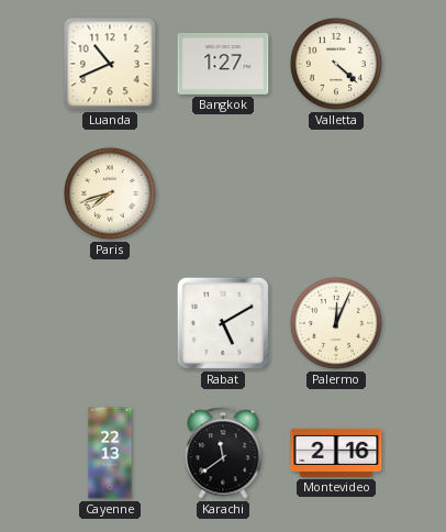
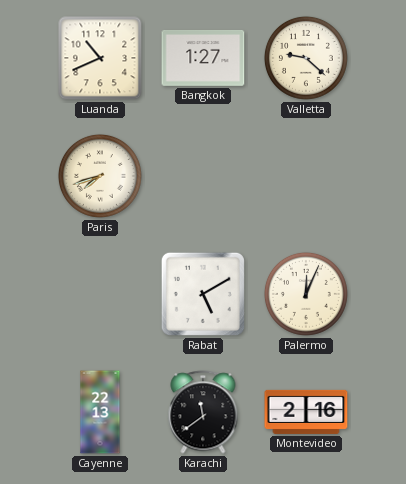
Valletta: 4:22 -> 9:22 (306, 58)
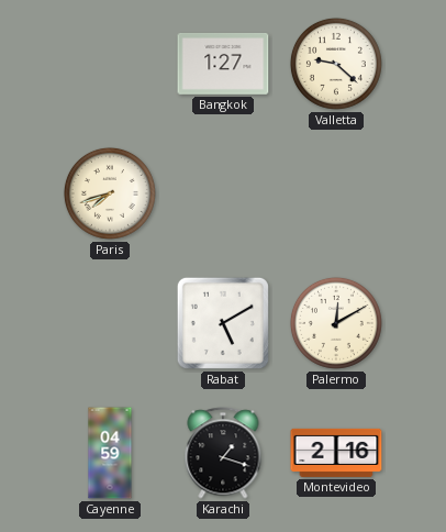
Luanda: 10:41 -> none (100, 58)
Palermo: 12:04 -> 12:10 (336, 323)
Cayenne: 22:13 -> 04:59 (110, 453)
Karachi: 11:39 -> 1:18 (223, 453)
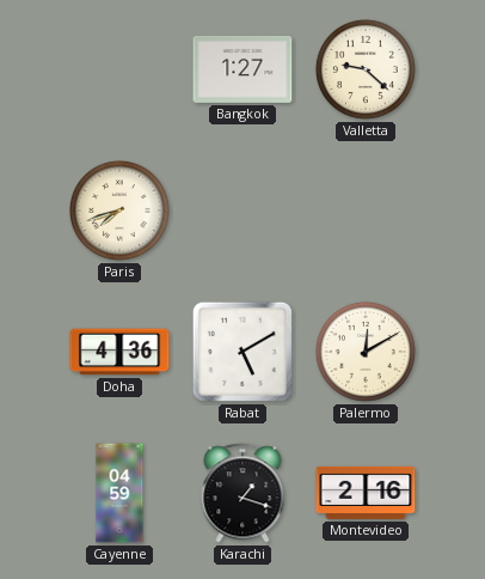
Doha: none -> 4:36 (119, 352)
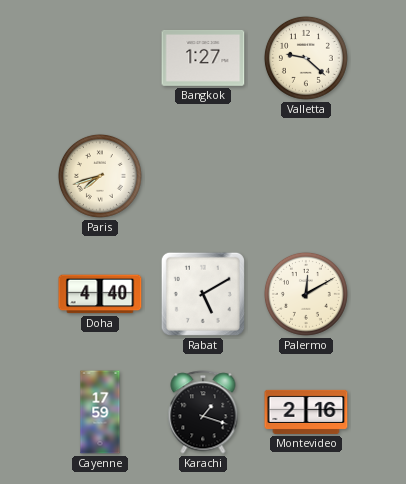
Doha: 4:36 -> 4:40 (100, 294)
Cayenne: 04:59 -> 17:59 (100, 412)
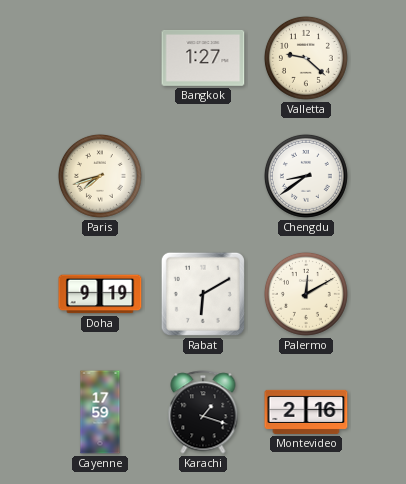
Chengdu: none -> 8:39 (306, 176)
Doha: 4:40 -> 9:19 (100, 294)
Rabat: 5:10 -> 6:10 (203, 294)
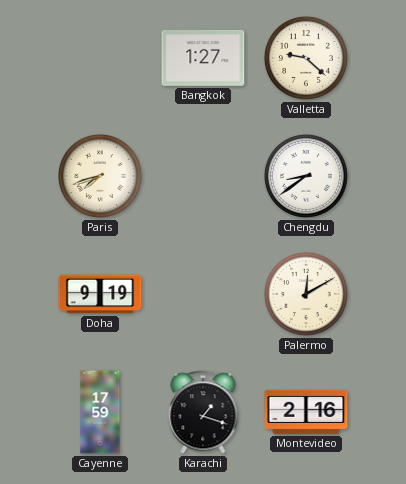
Rabat: 6:10 -> none (203, 294)
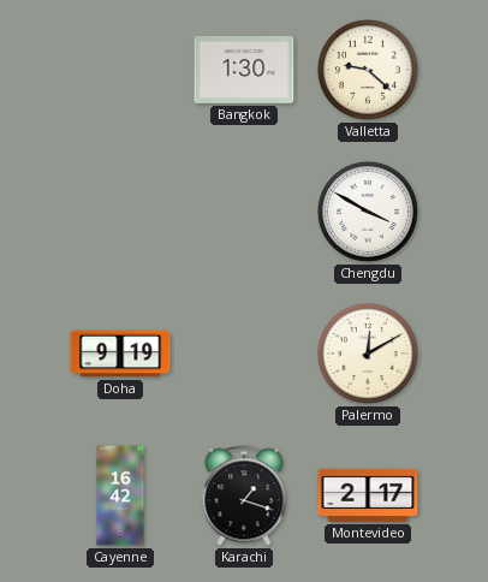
Bangkok: 1:27 -> 1:30 (244, 70)
Paris: 7:42 -> none (100, 176)
Chengdu: 8:39 -> 3:50 (368, 212)
Cayenne: 17:59 -> 16:42 (120, 495)
Montevideo: 2:16 -> 2:17 (368, 495)
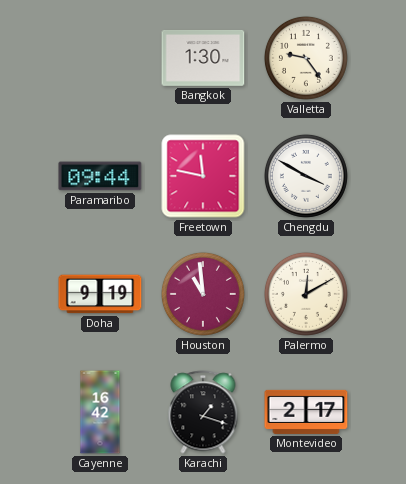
Valletta: 9:22 -> 9:24 (306, 58)
Paramaribo: none -> 09:44 (100, 176)
Freetown: none -> 11:47 (203, 176)
Houston: none -> 10:59 (203, 294)
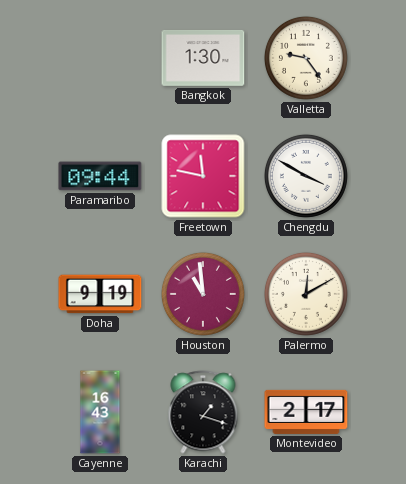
Cayenne: 16:42 -> 16:43 (100, 412)
